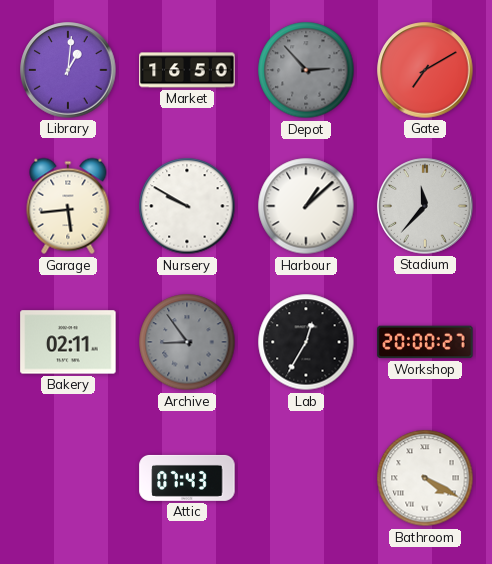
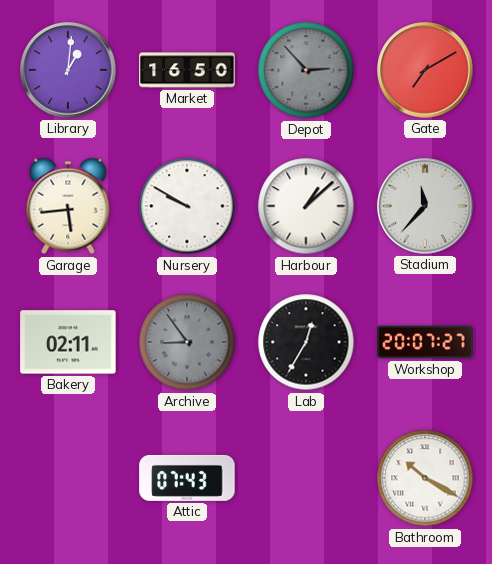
Workshop: 20:00 -> 20:07 (425, 342)
Bathroom: 4:20 -> 10:20 (425, 478)
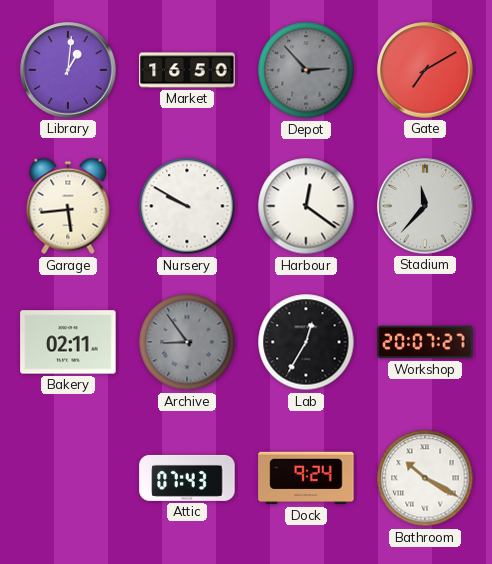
Harbour: 1:08 -> 12:21 (306, 206)
Dock: none -> 9:24 (306, 478)
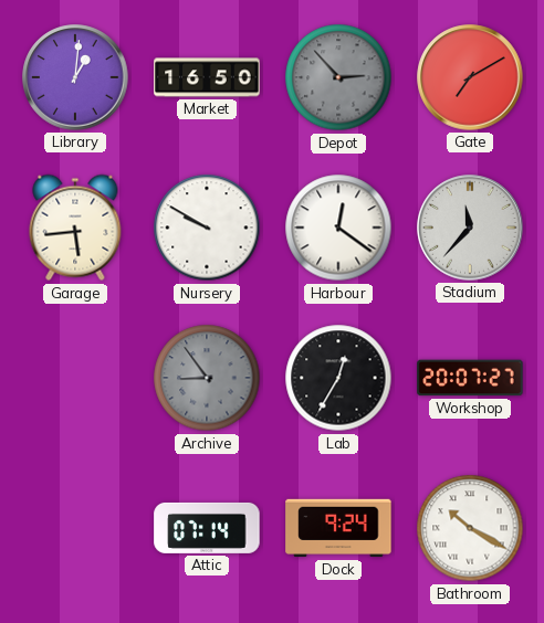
Bakery: 02:11 -> none (68, 342)
Attic: 07:43 -> 07:14 (207, 528)
